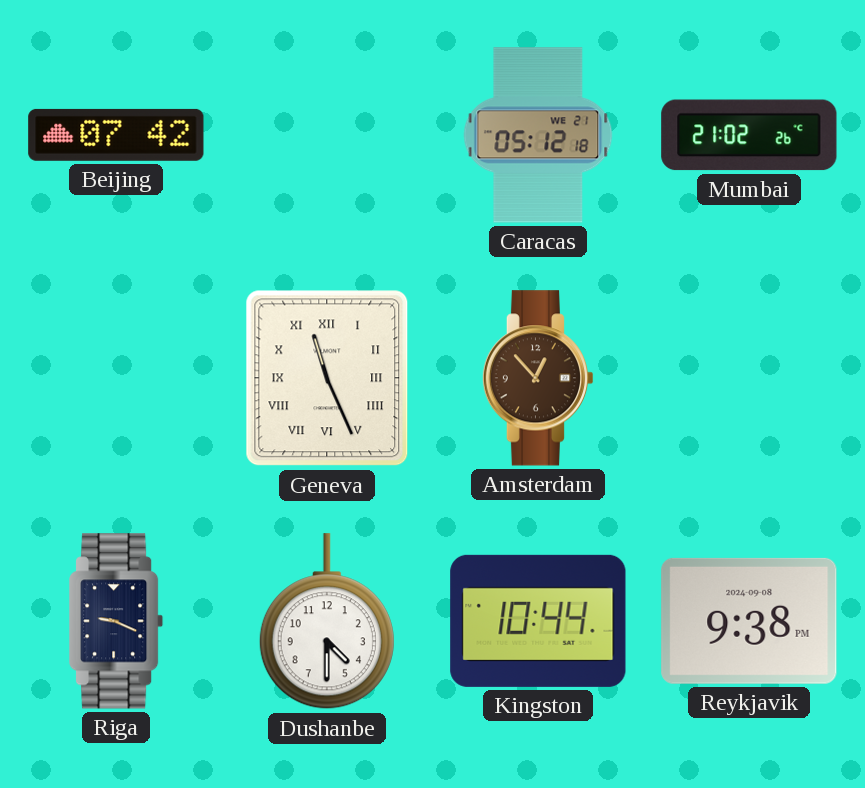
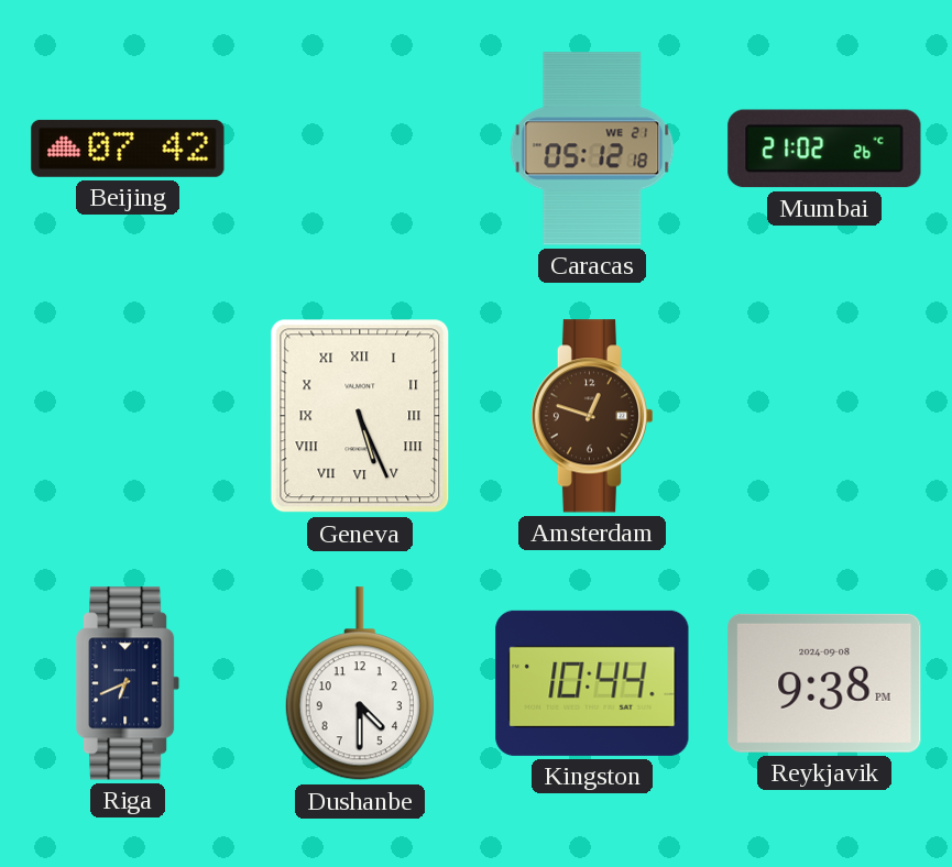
Geneva: 11:26 -> 5:26 (360, 416)
Amsterdam: 12:53 -> 12:48 (592, 416)
Riga: 9:19 -> 6:41 (129, 683)
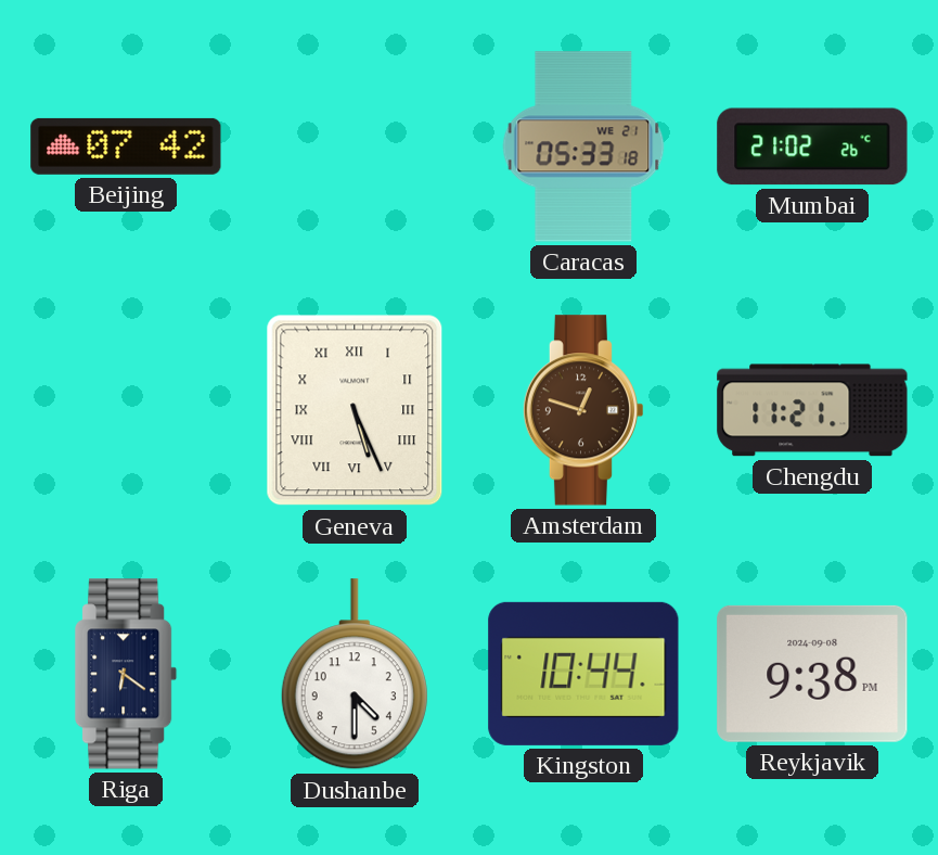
Caracas: 05:12 -> 05:33 (583, 146)
Chengdu: none -> 11:21 (812, 410)
Riga: 6:41 -> 6:21 (127, 674)
